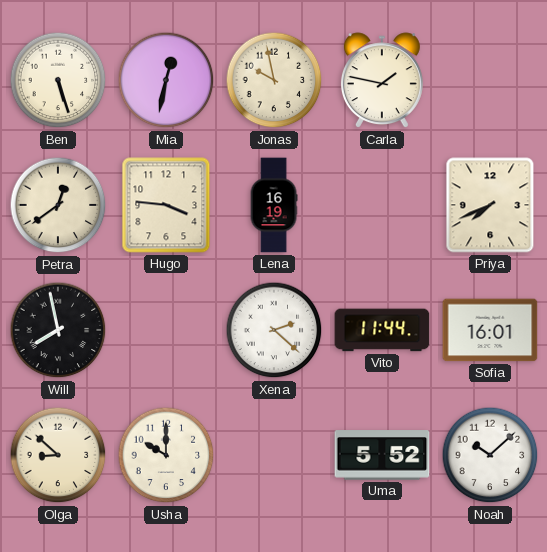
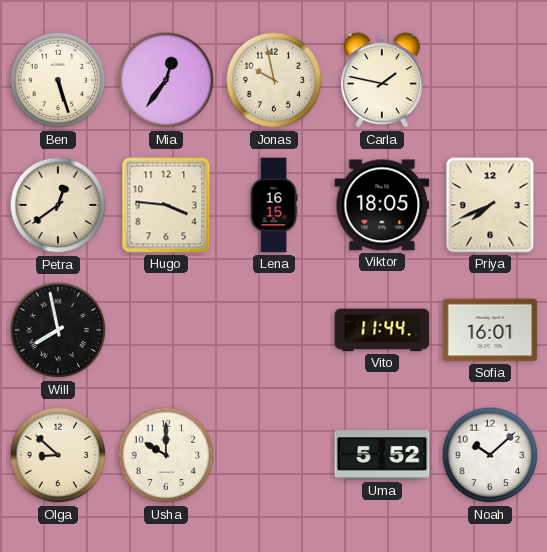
Mia: 12:32 -> 12:36 (166, 80)
Lena: 16:19 -> 16:15 (274, 205)
Viktor: none -> 18:05 (382, 205)
Xena: 2:22 -> none (274, 330)
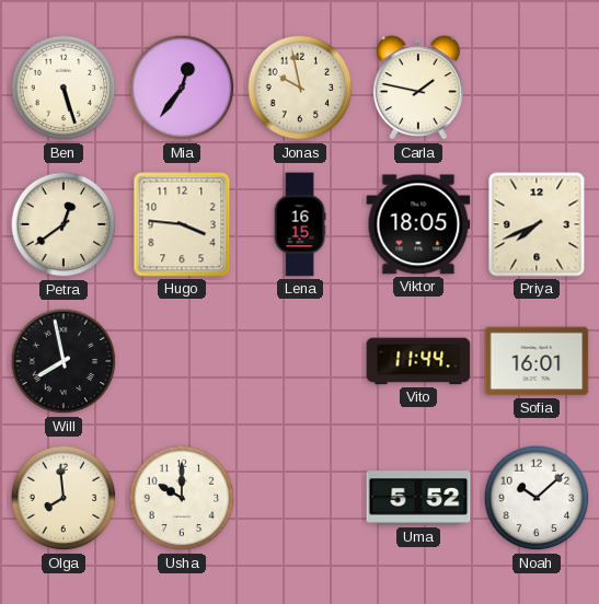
Olga: 8:52 -> 7:59 (64, 498)
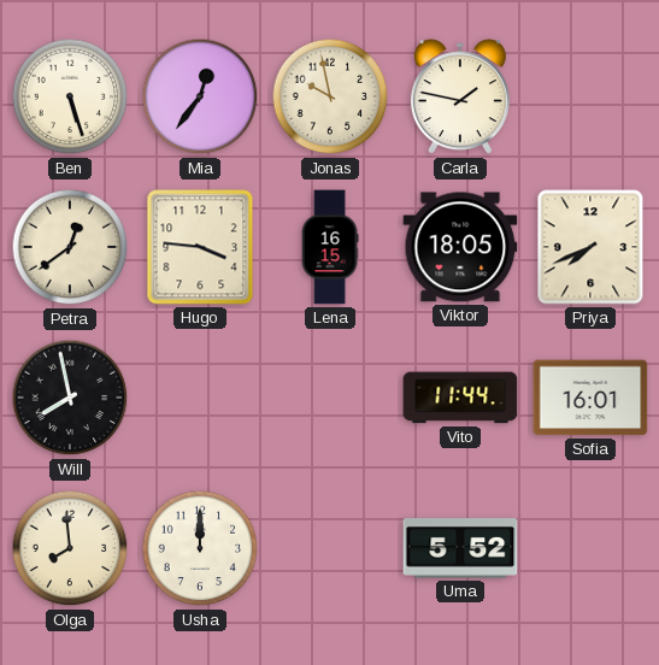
Usha: 10:00 -> 12:00 (200, 548)
Noah: 10:08 -> none (537, 498)
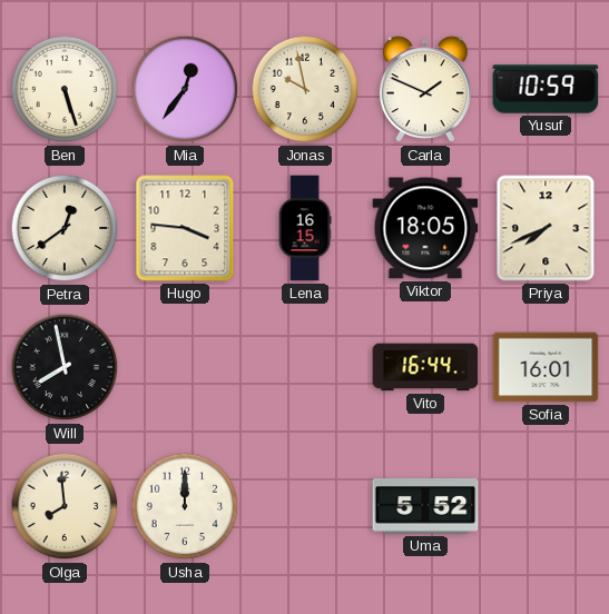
Carla: 1:47 -> 1:49 (425, 90)
Yusuf: none -> 10:59 (546, 89)
Vito: 11:44 -> 16:44 (425, 367)
